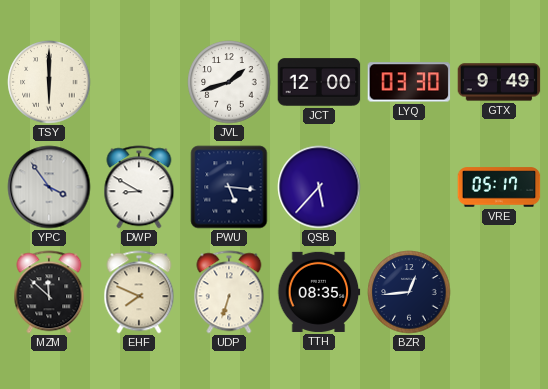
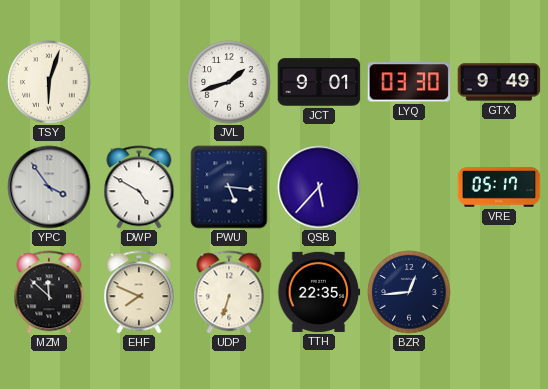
TSY: 6:00 -> 6:03 (49, 82)
JCT: 12:00 -> 9:01 (319, 82)
DWP: 8:50 -> 4:50 (139, 187)
TTH: 08:35 -> 22:35 (319, 292)
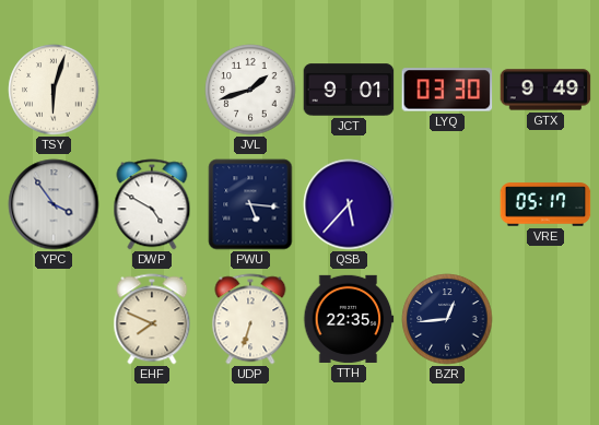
MZM: 11:52 -> none (49, 292)
